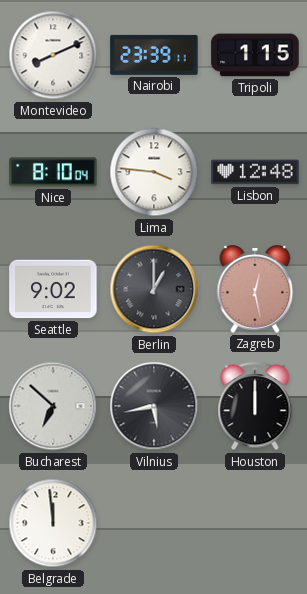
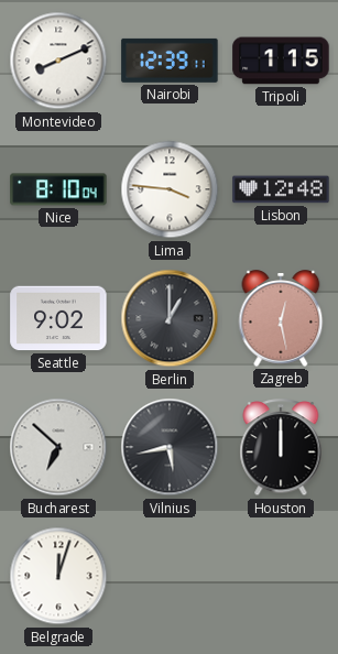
Nairobi: 23:39 -> 12:39 (170, 61)
Belgrade: 11:59 -> 12:03 (58, 576)
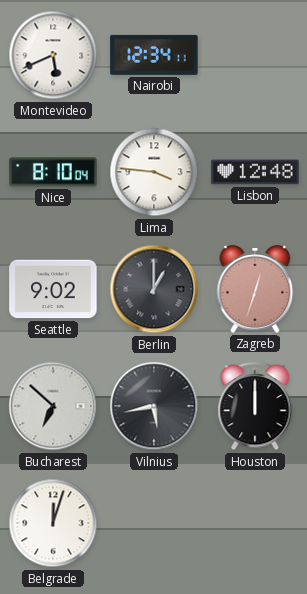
Montevideo: 8:11 -> 5:41 (53, 55)
Nairobi: 12:39 -> 12:34 (154, 55)
Tripoli: 1:15 -> none (281, 61)
Zagreb: 12:28 -> 12:33 (255, 289)
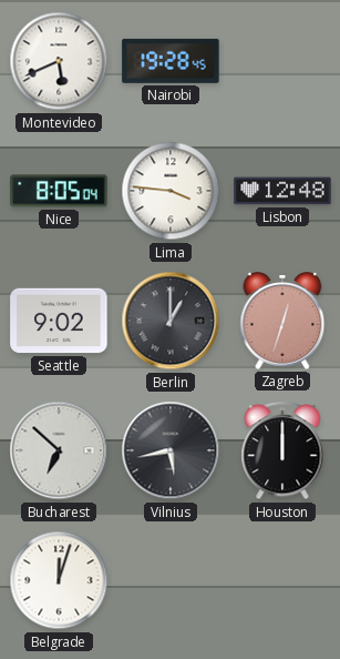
Nairobi: 12:34 -> 19:28 (171, 61)
Nice: 8:10 -> 8:05 (59, 191)
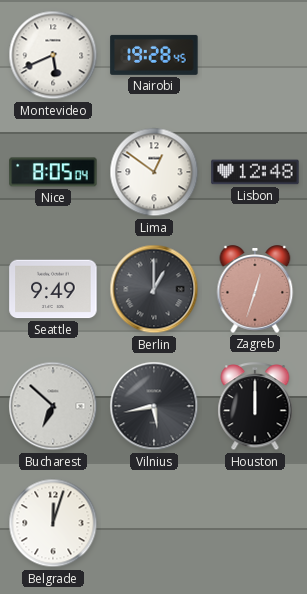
Lima: 3:46 -> 12:51 (154, 172)
Seattle: 9:02 -> 9:49 (53, 289)
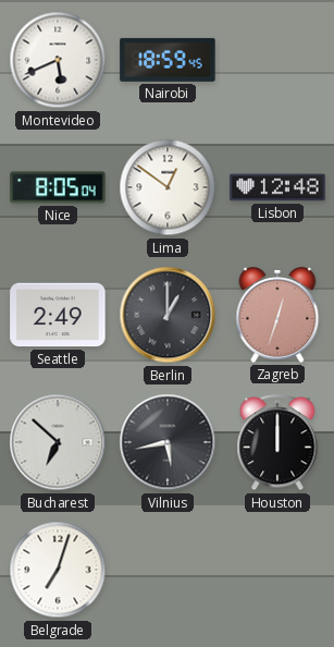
Nairobi: 19:28 -> 18:59 (168, 60)
Seattle: 9:49 -> 2:49 (58, 315)
Belgrade: 12:03 -> 7:03 (58, 570)
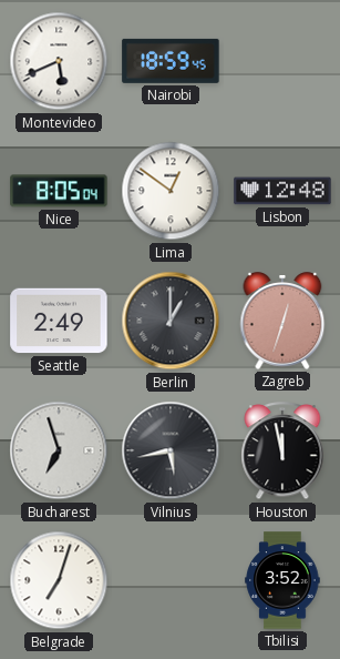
Bucharest: 6:52 -> 6:57 (59, 450)
Houston: 12:00 -> 11:58 (282, 452)
Tbilisi: none -> 3:52 (282, 580)
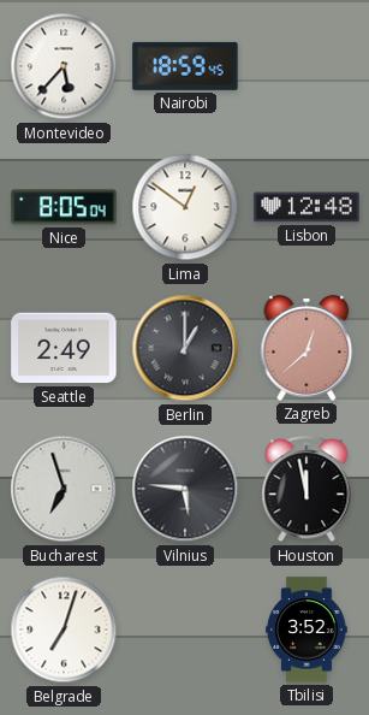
Montevideo: 5:41 -> 5:37 (64, 66)
Zagreb: 12:33 -> 12:38 (306, 348)
Vilnius: 5:43 -> 5:46 (185, 489)
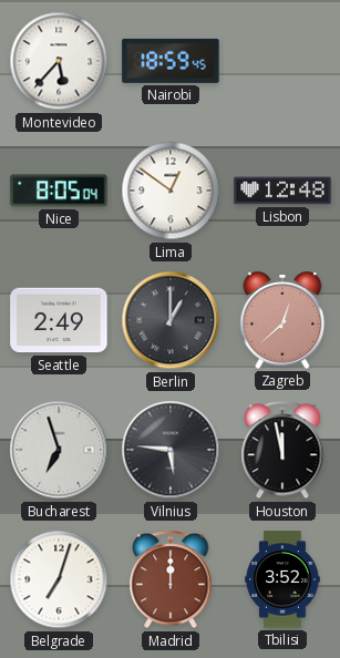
Madrid: none -> 12:00 (171, 580)
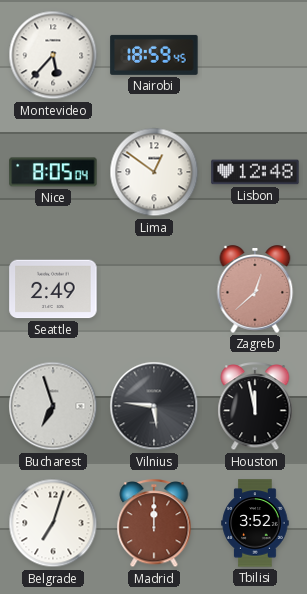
Berlin: 1:00 -> none (171, 320)
